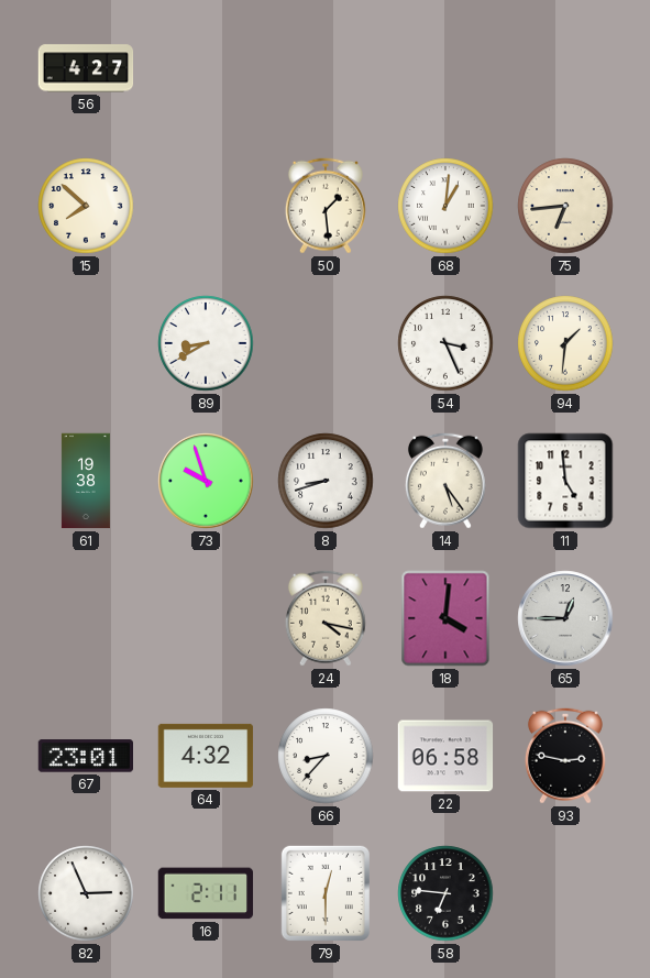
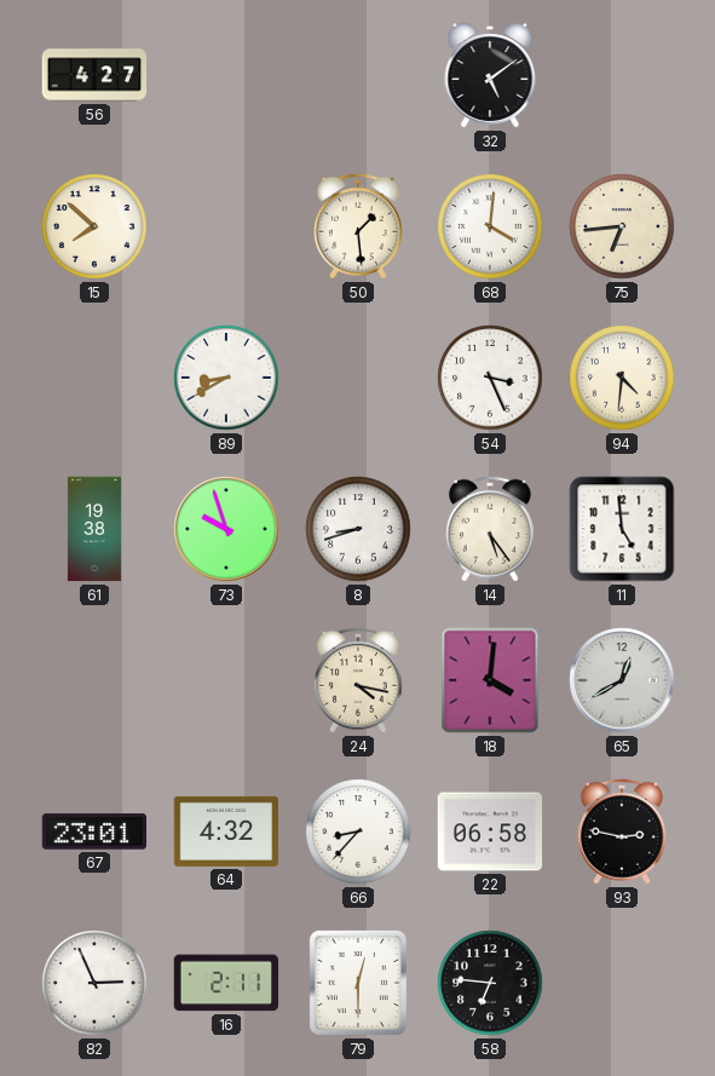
32: none -> 5:09 (490, 76)
68: 1:01 -> 4:01 (490, 226)
94: 1:31 -> 4:31 (622, 378)
65: 12:45 -> 12:40 (622, 680)
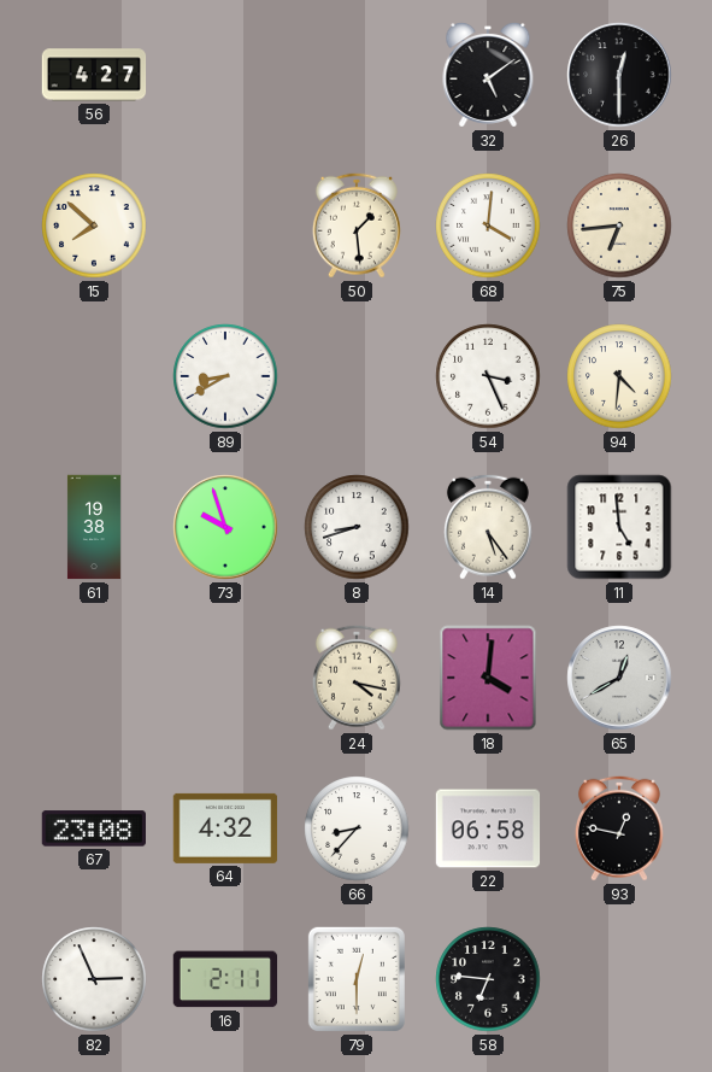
26: none -> 12:30 (619, 75)
67: 23:01 -> 23:08 (94, 828)
93: 2:47 -> 12:47 (619, 828)
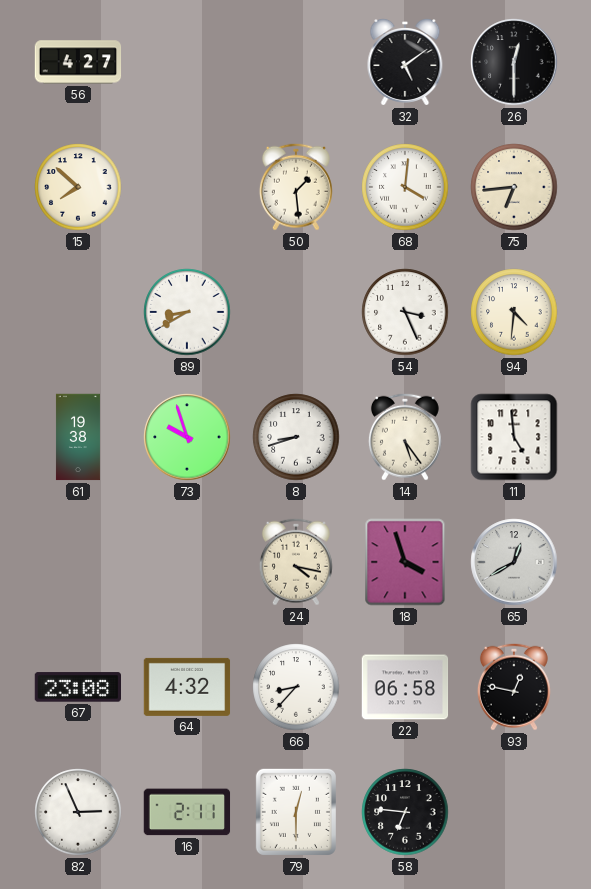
18: 4:01 -> 3:57 (405, 562)
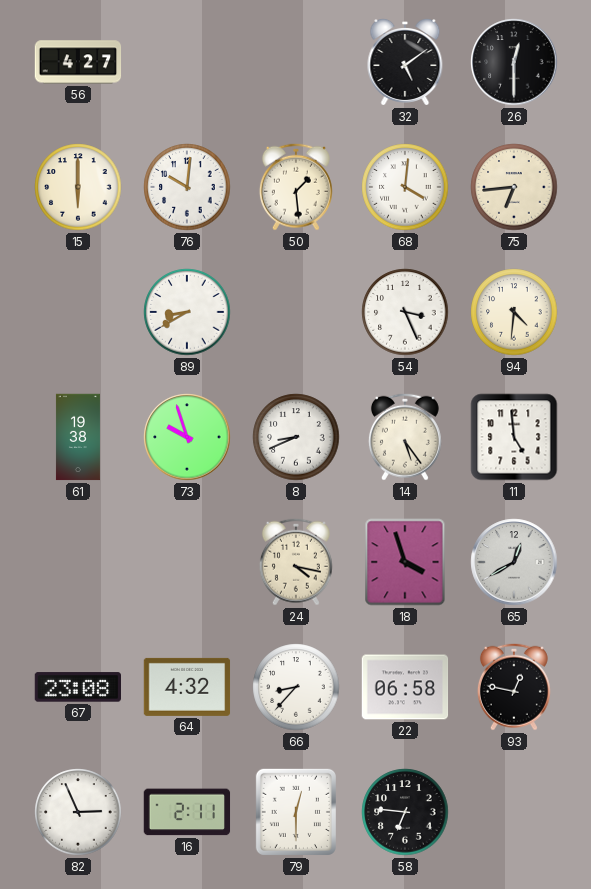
15: 7:52 -> 6:00 (78, 187)
76: none -> 10:01 (187, 187)
8: 8:42 -> 8:41 (296, 437)
